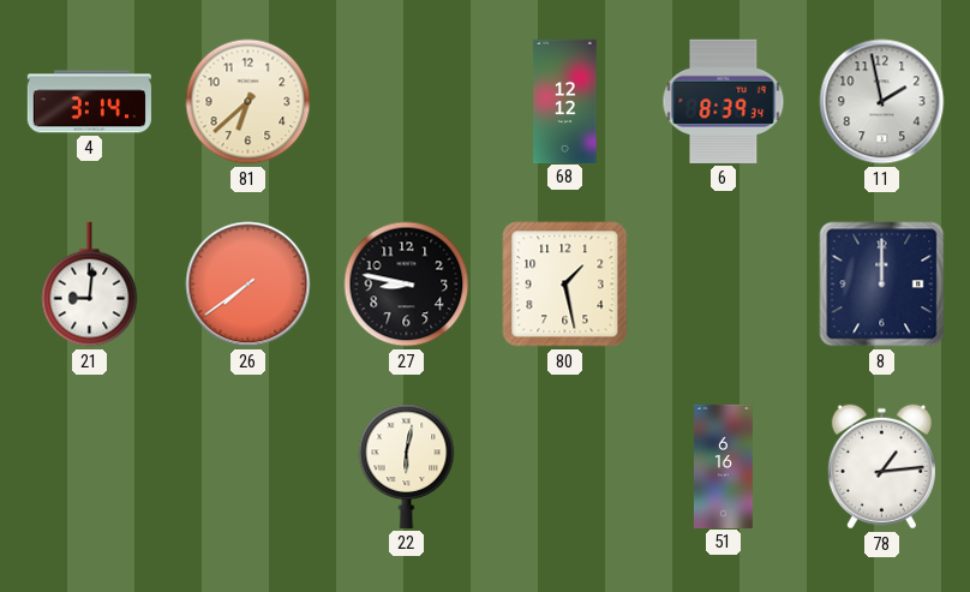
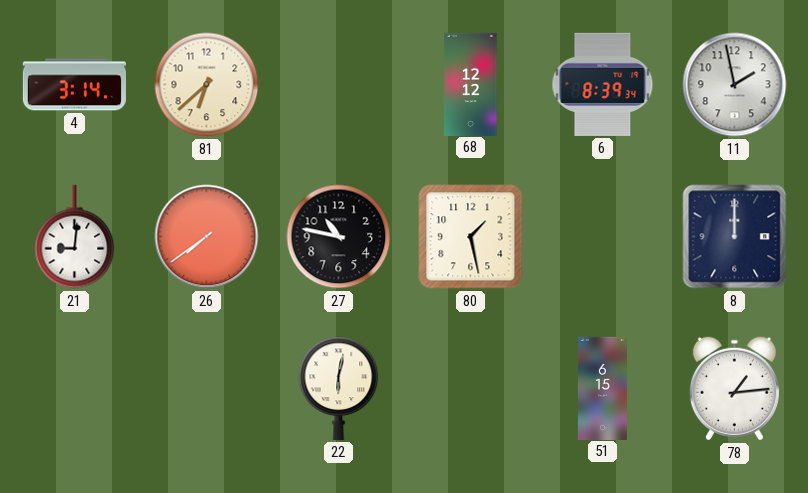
27: 8:47 -> 10:47 (339, 237)
51: 6:16 -> 6:15 (602, 388)
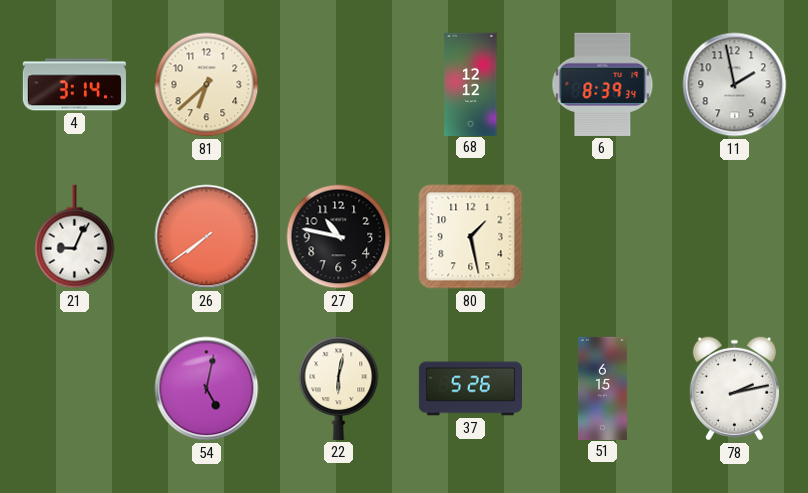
21: 9:01 -> 9:04 (75, 237)
8: 12:00 -> none (735, 237)
54: none -> 5:02 (207, 389)
37: none -> 5:26 (470, 389)
78: 1:14 -> 2:13 (734, 389)
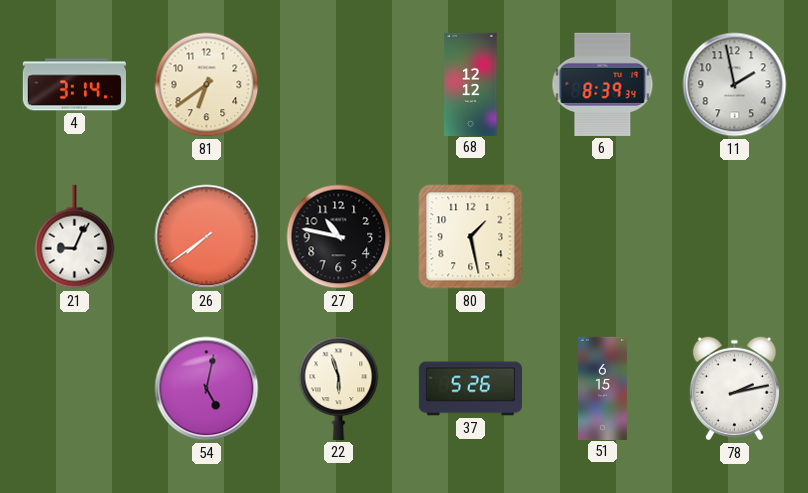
81: 6:38 -> 6:39 (207, 85)
22: 6:02 -> 5:57 (339, 388)
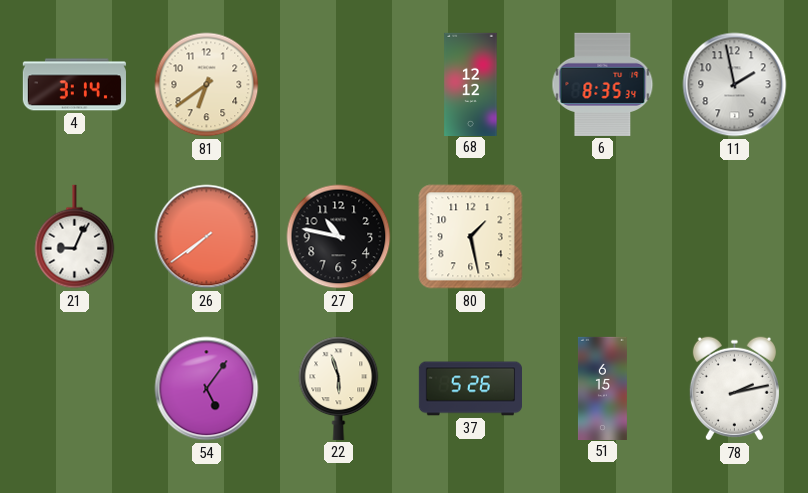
6: 8:39 -> 8:35 (603, 84)
54: 5:02 -> 5:06 (207, 389)
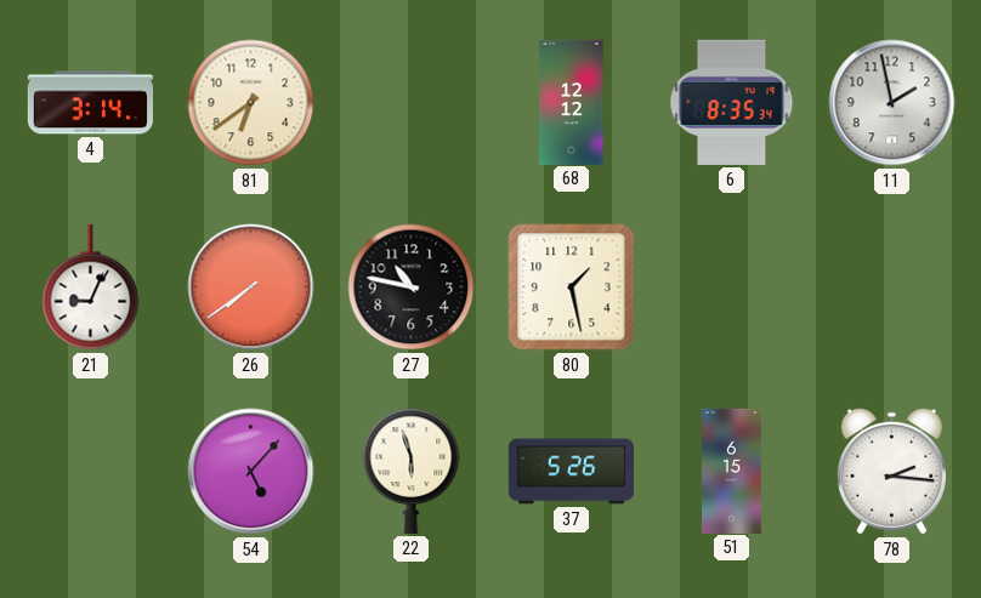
54: 5:06 -> 5:07 (251, 472)
78: 2:13 -> 2:16 (891, 472)
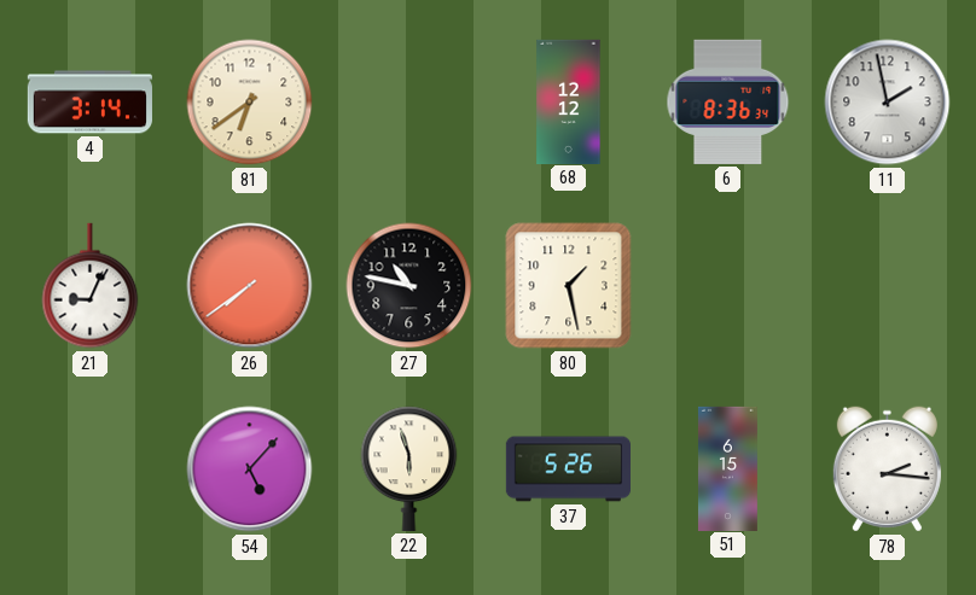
6: 8:35 -> 8:36 (728, 101)
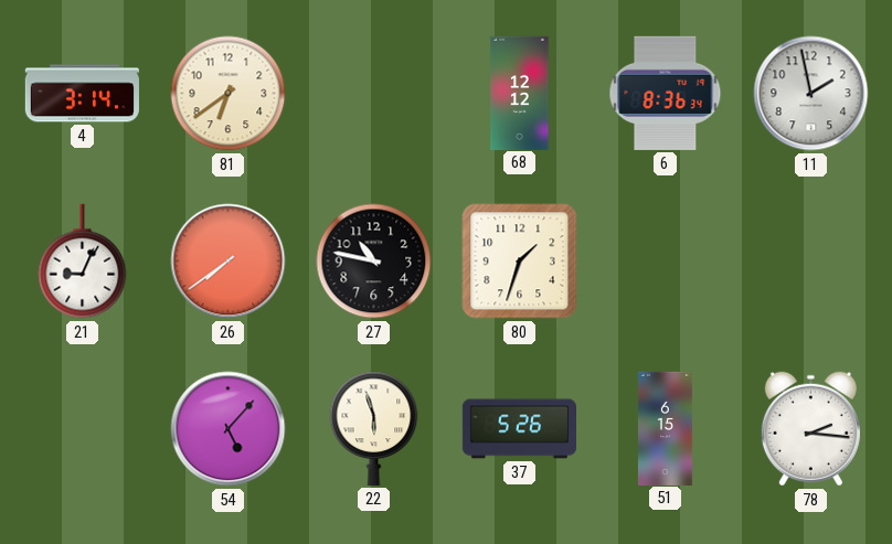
80: 1:28 -> 1:33 (520, 262)
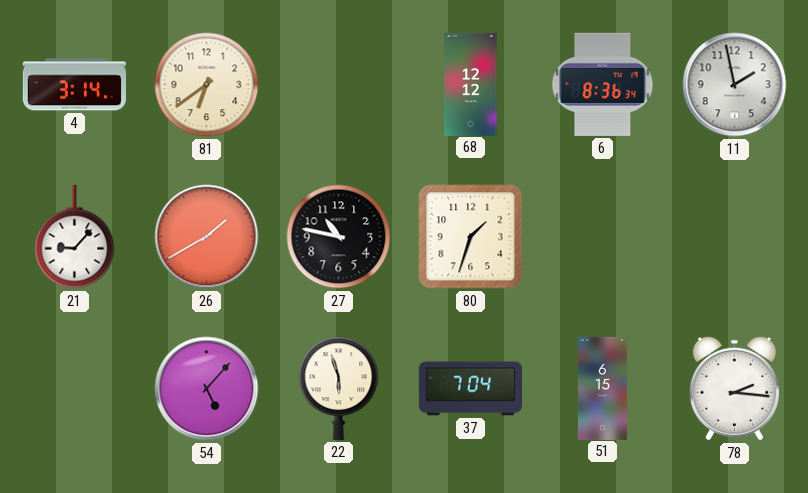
21: 9:04 -> 9:07 (75, 237)
26: 7:39 -> 1:40 (207, 237)
37: 5:26 -> 7:04 (470, 389)
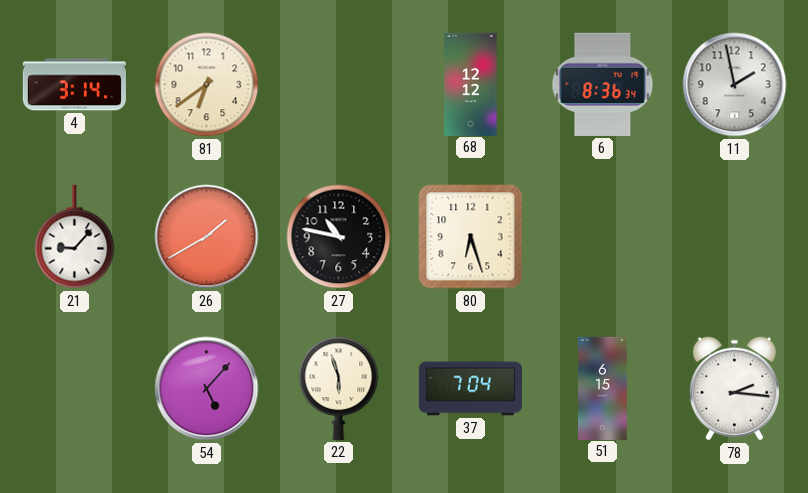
80: 1:33 -> 6:27 (471, 237)
